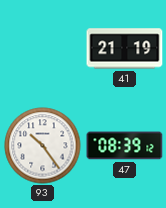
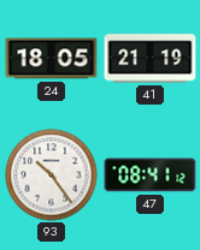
24: none -> 18:05 (52, 59)
47: 08:39 -> 08:41 (151, 175)
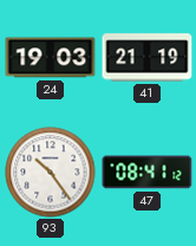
24: 18:05 -> 19:03 (51, 58)
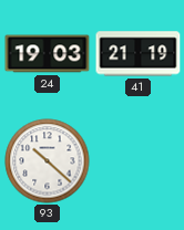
93: 10:24 -> 10:22 (48, 161)
47: 08:41 -> none (148, 173)
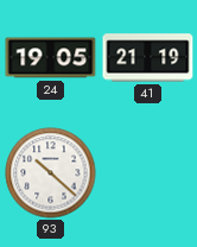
24: 19:03 -> 19:05 (51, 58)
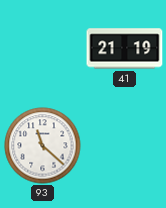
24: 19:05 -> none (51, 58)
93: 10:22 -> 11:22 (43, 146)
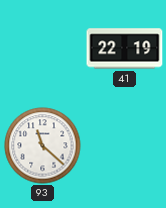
41: 21:19 -> 22:19 (125, 49)
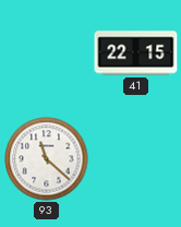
41: 22:19 -> 22:15 (136, 53)
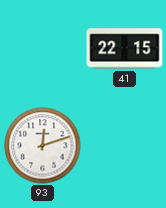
93: 11:22 -> 12:12 (43, 146)
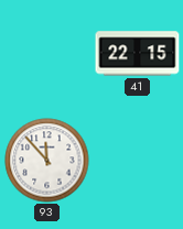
93: 12:12 -> 11:53 (47, 161)
